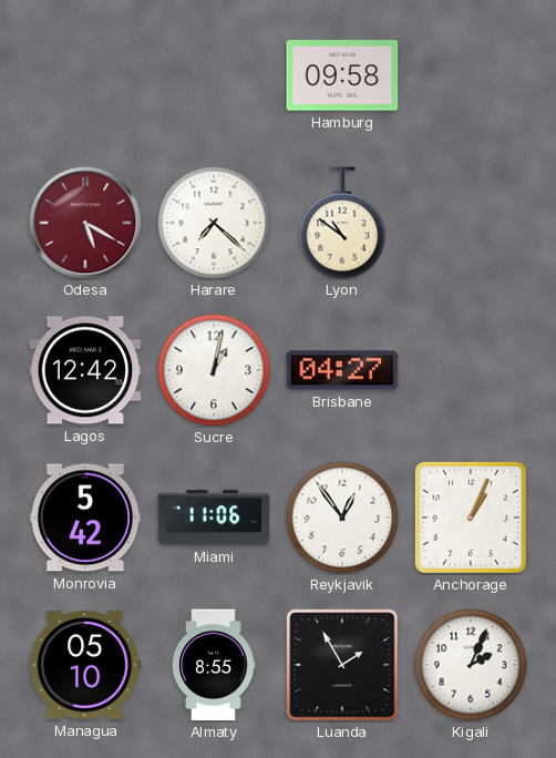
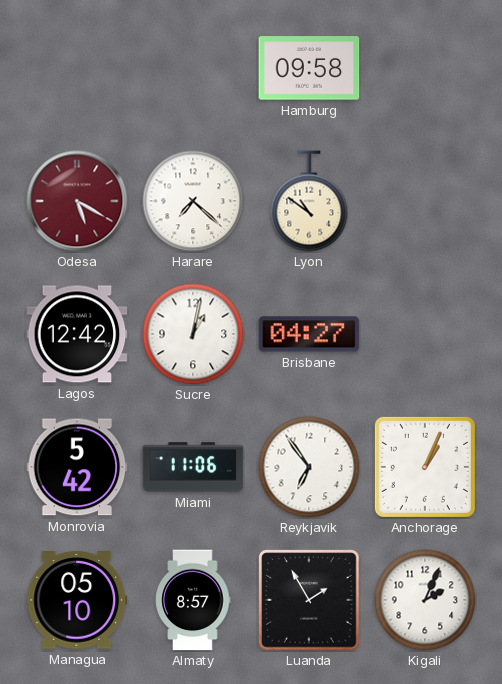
Reykjavik: 12:54 -> 6:54 (309, 467)
Almaty: 8:55 -> 8:57 (193, 600)
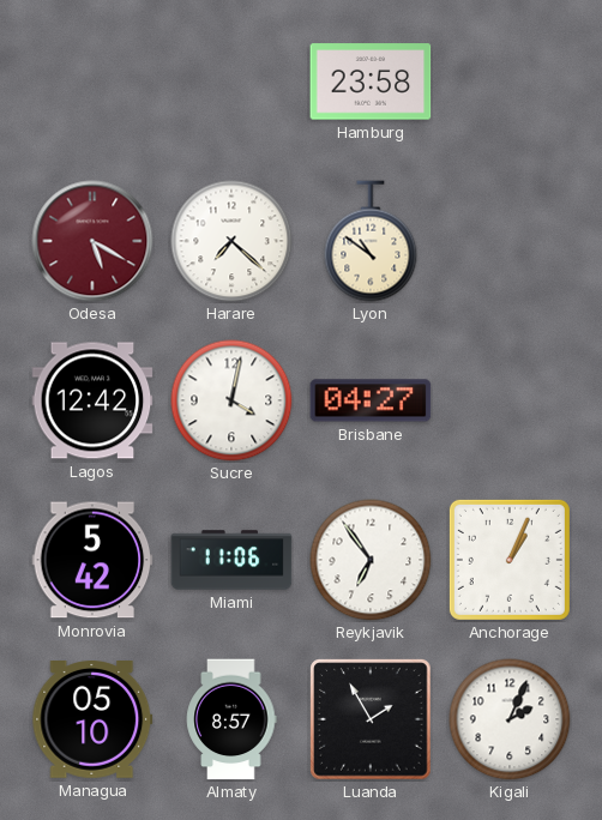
Hamburg: 09:58 -> 23:58 (371, 82)
Sucre: 1:02 -> 4:02 (231, 400)
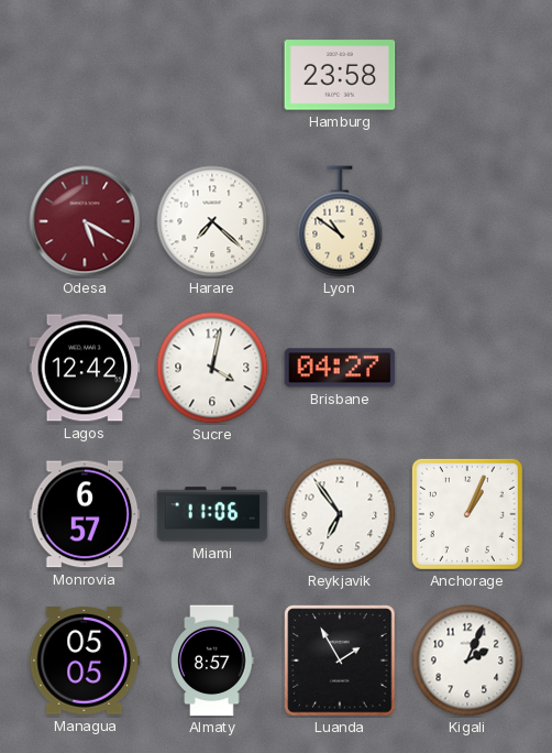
Monrovia: 5:42 -> 6:57 (85, 514)
Managua: 05:10 -> 05:05 (85, 662)
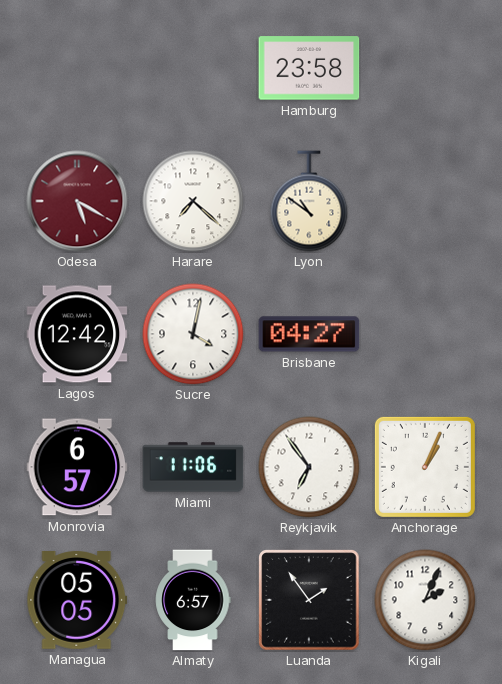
Almaty: 8:57 -> 6:57 (193, 600)
Luanda: 1:55 -> 1:54 (309, 600)
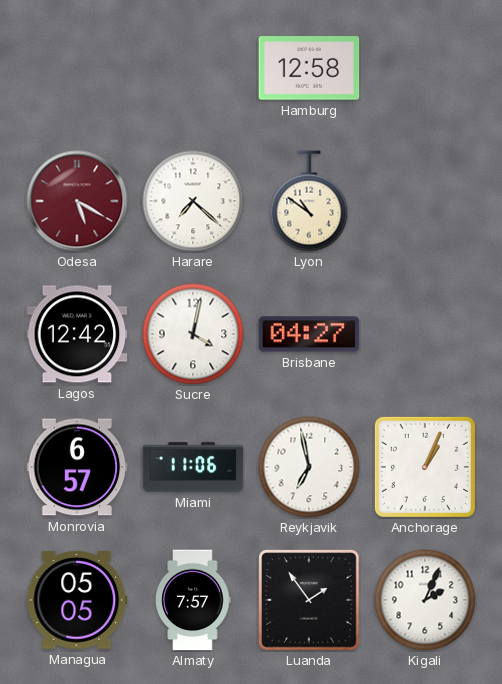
Hamburg: 23:58 -> 12:58 (309, 68)
Reykjavik: 6:54 -> 6:58 (309, 467)
Almaty: 6:57 -> 7:57 (193, 600)
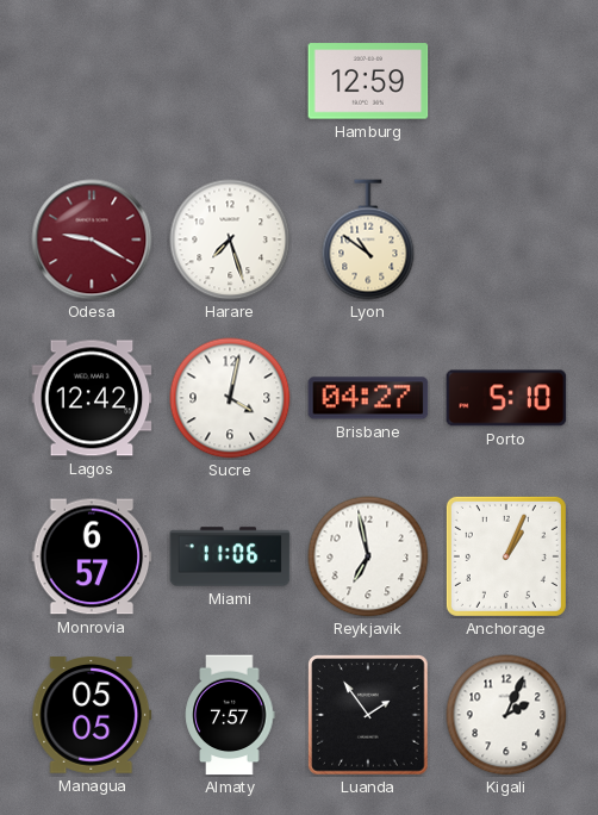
Hamburg: 12:58 -> 12:59 (368, 81)
Odesa: 5:20 -> 9:20 (92, 239)
Harare: 7:22 -> 7:27 (230, 239)
Porto: none -> 5:10 (506, 398)
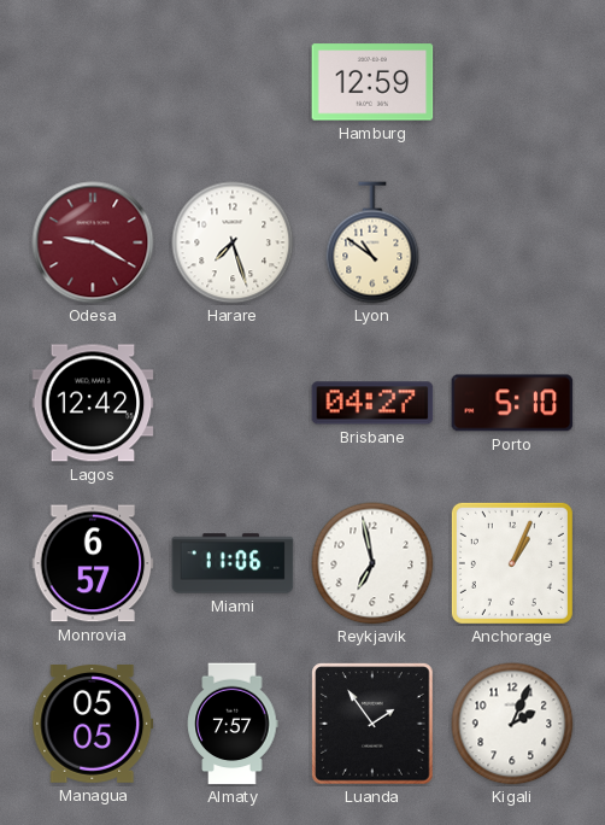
Sucre: 4:02 -> none (230, 398)
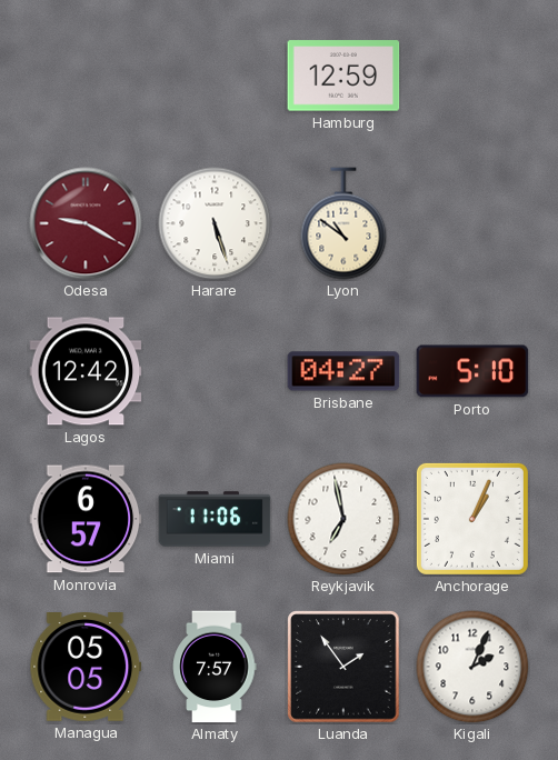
Harare: 7:27 -> 5:27 (215, 223)
